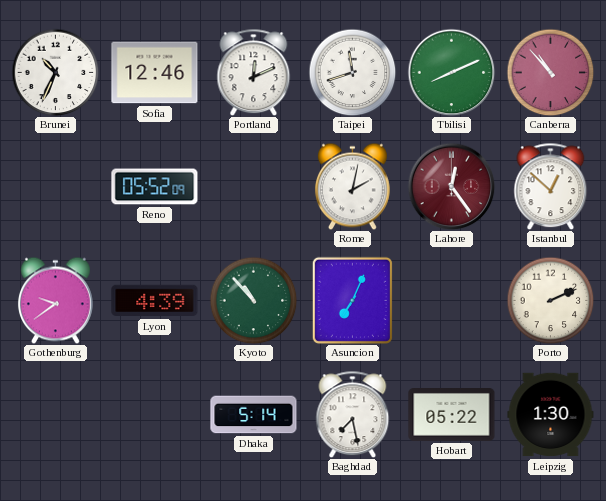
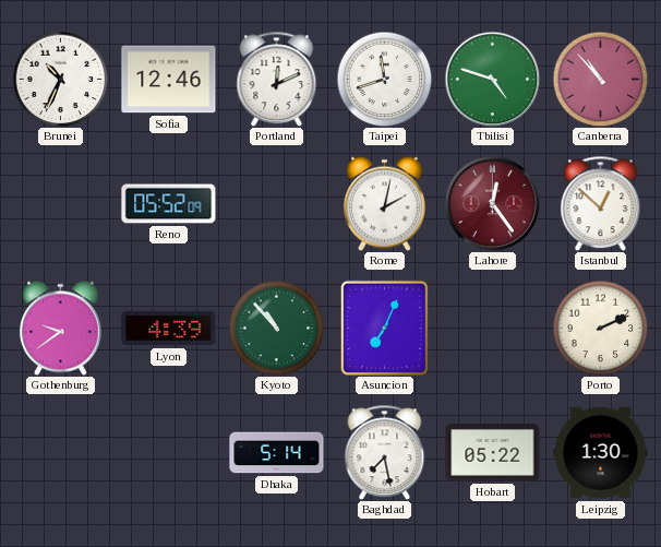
Tbilisi: 8:11 -> 4:48 (492, 79)
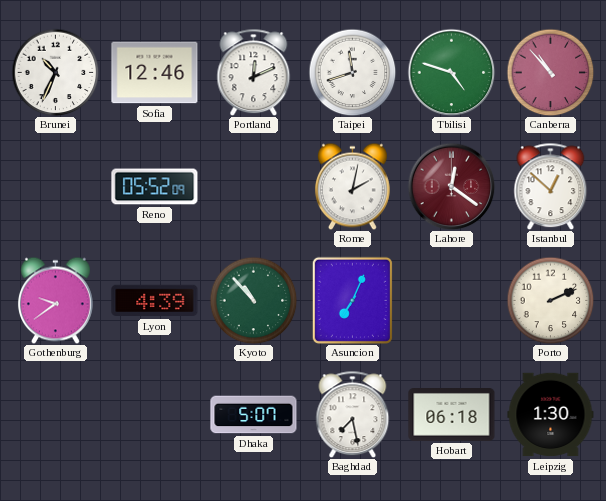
Lahore: 12:24 -> 12:21 (451, 186)
Dhaka: 5:14 -> 5:07 (254, 415)
Hobart: 05:22 -> 06:18 (452, 415)
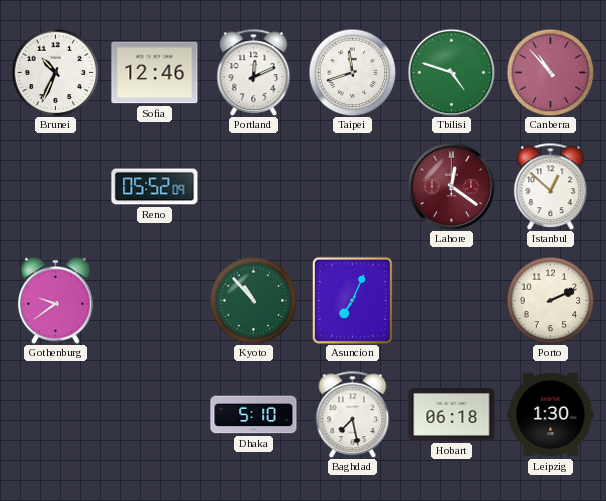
Rome: 2:02 -> none (352, 186)
Lyon: 4:39 -> none (155, 301)
Dhaka: 5:07 -> 5:10 (254, 415)
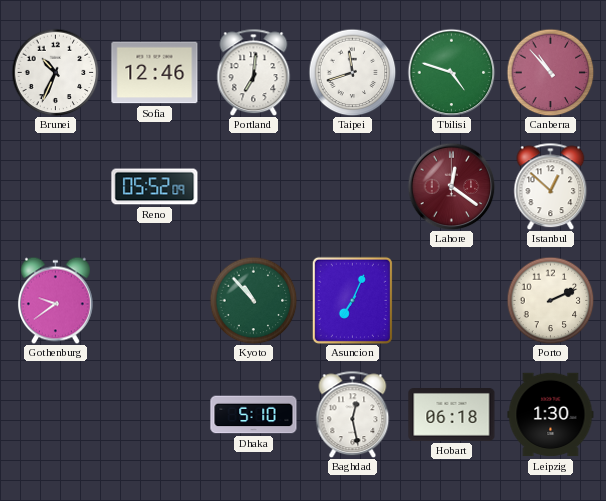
Portland: 12:11 -> 7:01 (254, 72)
Baghdad: 7:28 -> 12:28 (353, 414)
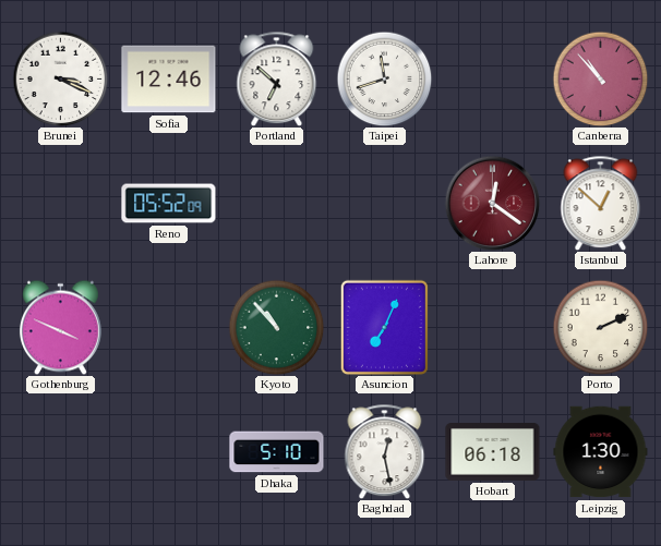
Brunei: 10:34 -> 3:19 (60, 78)
Portland: 7:01 -> 6:52 (277, 78)
Tbilisi: 4:48 -> none (451, 72)
Gothenburg: 9:39 -> 3:49 (60, 327)
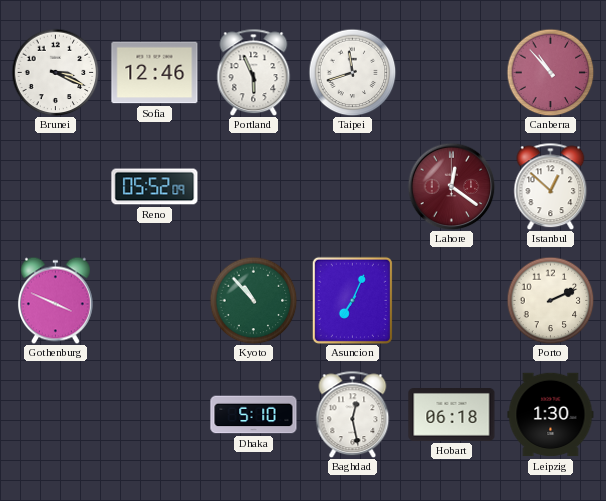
Portland: 6:52 -> 5:56 (254, 72)
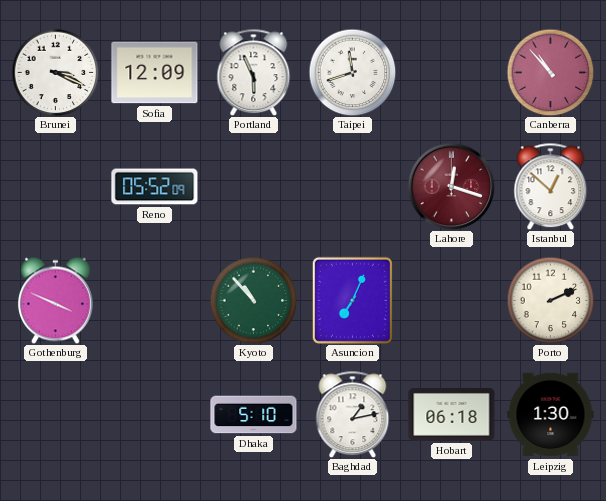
Sofia: 12:46 -> 12:09 (155, 73)
Lahore: 12:21 -> 12:18 (451, 186)
Baghdad: 12:28 -> 1:13 (353, 414)
